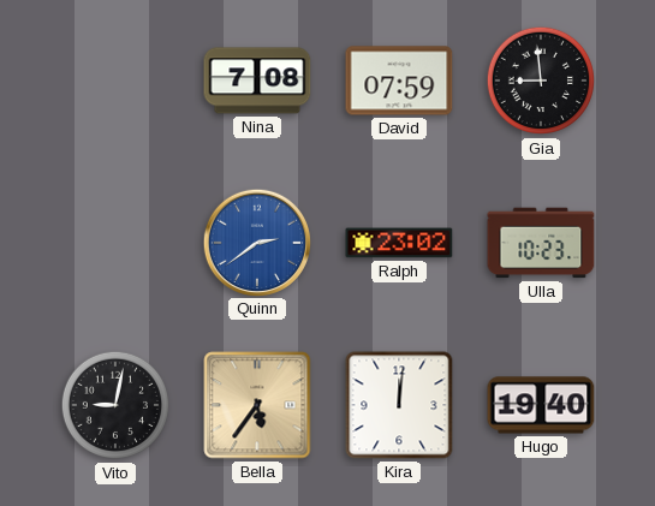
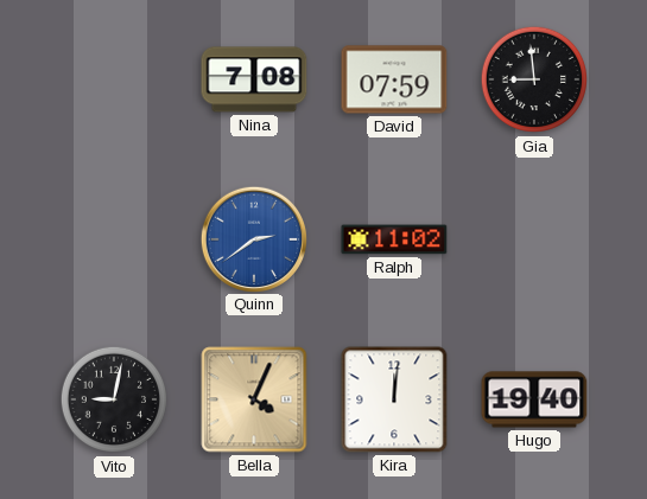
Ralph: 23:02 -> 11:02 (394, 239)
Ulla: 10:23 -> none (541, 243)
Bella: 5:36 -> 4:04 (254, 399)
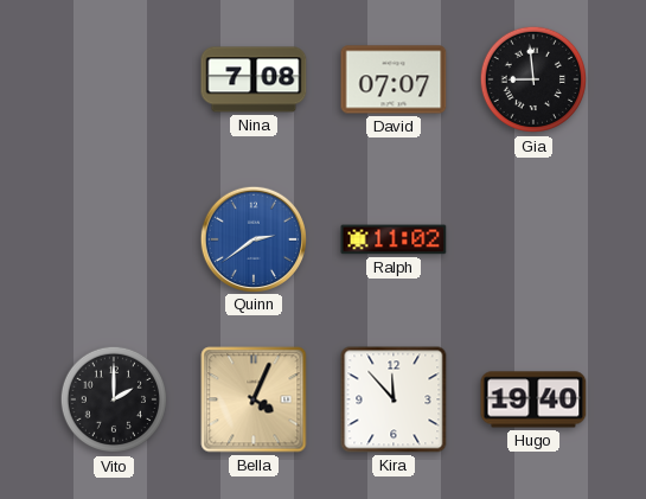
David: 07:59 -> 07:07 (394, 79)
Vito: 9:02 -> 2:00 (114, 399)
Kira: 12:01 -> 11:53 (394, 399)
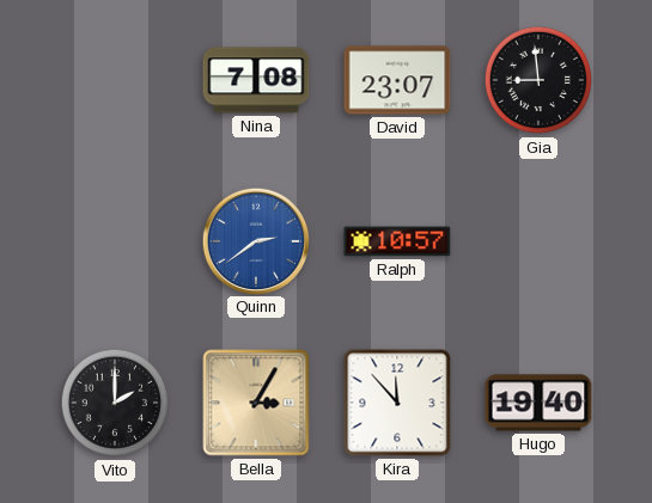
David: 07:07 -> 23:07 (397, 80)
Ralph: 11:02 -> 10:57 (397, 241)
Bella: 4:04 -> 3:05 (256, 403)
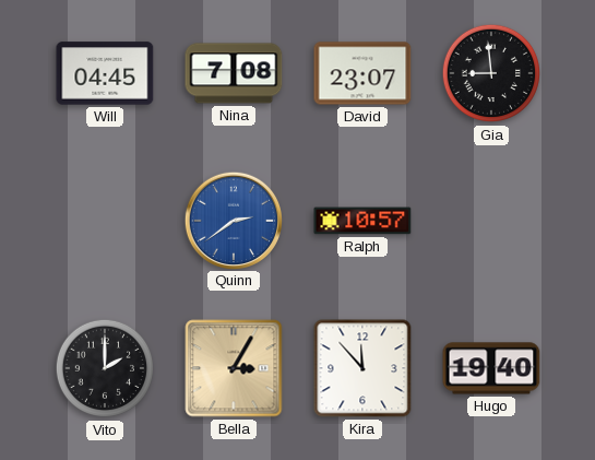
Will: none -> 04:45 (105, 73)
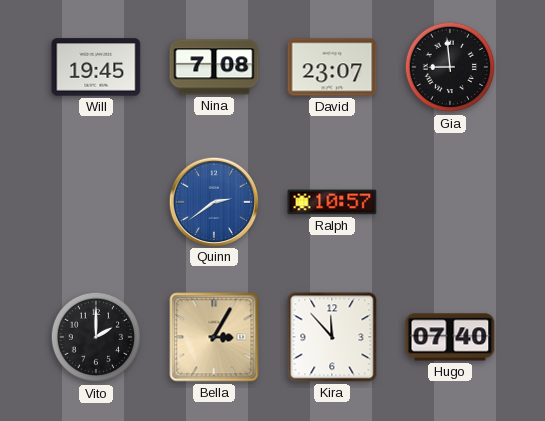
Will: 04:45 -> 19:45 (96, 67)
Hugo: 19:40 -> 07:40 (450, 337)
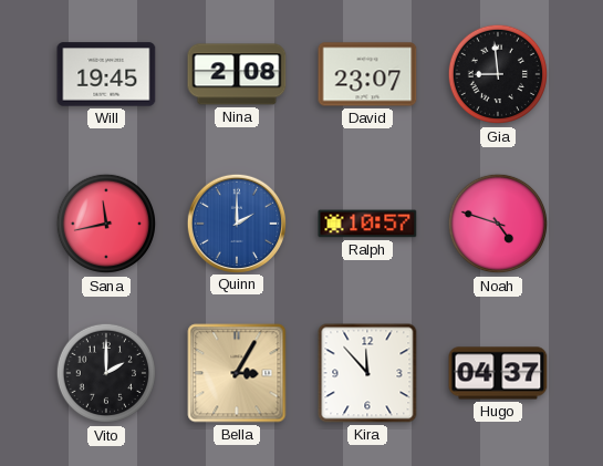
Nina: 7:08 -> 2:08 (237, 74)
Sana: none -> 11:43 (106, 224)
Quinn: 2:39 -> 2:00 (236, 222)
Noah: none -> 4:48 (498, 224)
Hugo: 07:40 -> 04:37 (498, 373)
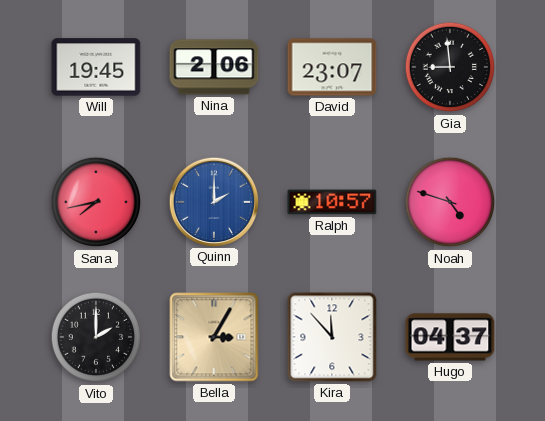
Nina: 2:08 -> 2:06 (214, 67)
Sana: 11:43 -> 7:43 (96, 202)
